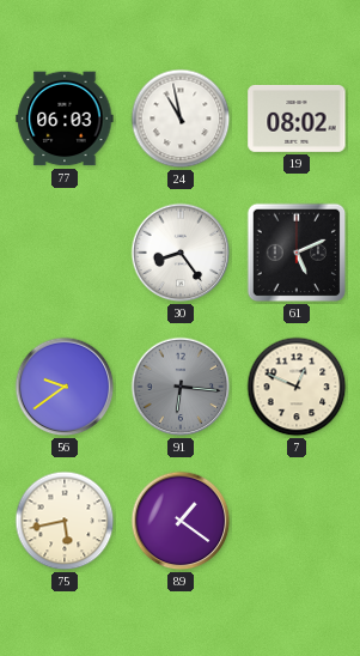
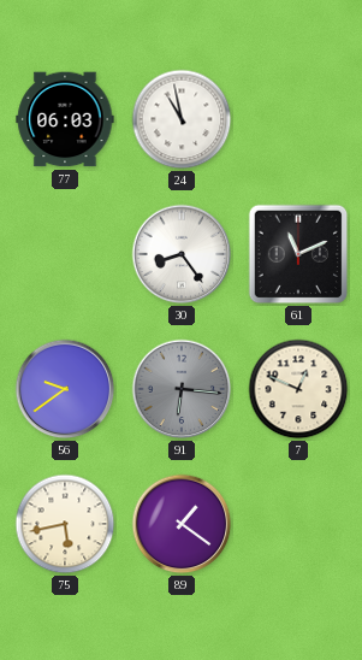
19: 08:02 -> none (297, 119)
61: 5:11 -> 11:11 (298, 254)
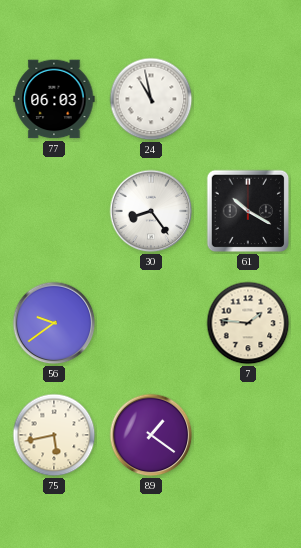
61: 11:11 -> 10:20 (248, 211)
91: 6:16 -> none (182, 389)
7: 12:49 -> 1:46 (248, 323)
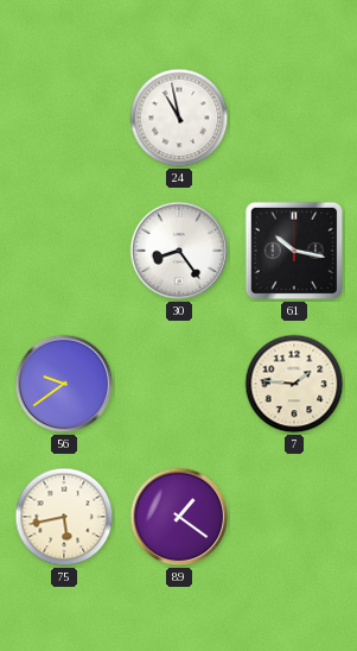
77: 06:03 -> none (54, 99)
61: 10:20 -> 10:17 (294, 251)
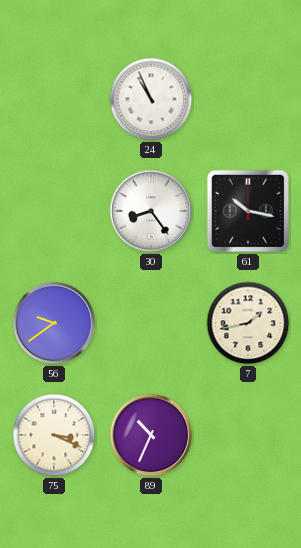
24: 10:58 -> 10:56 (151, 99)
7: 1:46 -> 1:43 (248, 323)
75: 5:43 -> 3:19 (54, 435)
89: 1:21 -> 10:34 (151, 435)
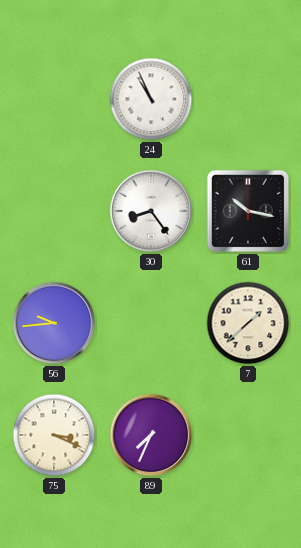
56: 9:39 -> 9:44 (54, 323)
7: 1:43 -> 1:38 (248, 323)
89: 10:34 -> 7:34 (151, 435)
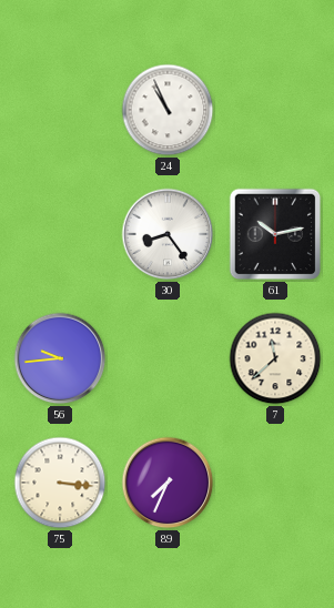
61: 10:17 -> 10:13 (275, 234)
7: 1:38 -> 11:38 (275, 358)
75: 3:19 -> 3:16 (60, 483)
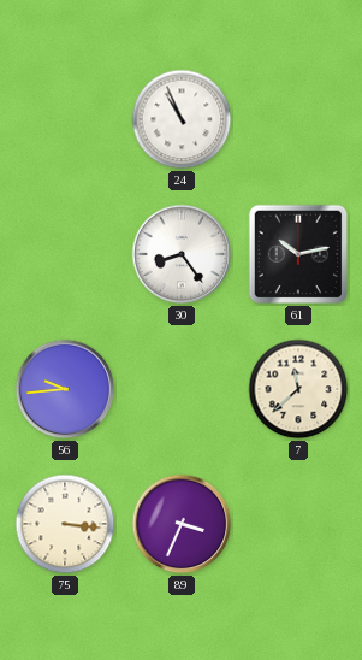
89: 7:34 -> 3:34 (182, 524)
